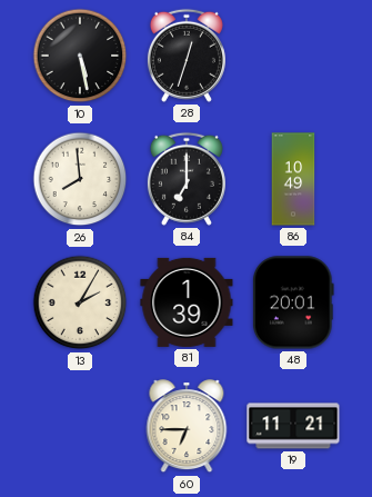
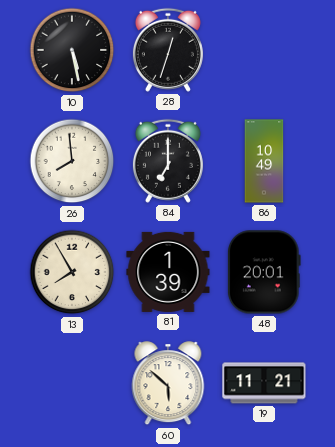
13: 2:05 -> 7:55 (72, 272)
60: 6:45 -> 5:52 (168, 384)
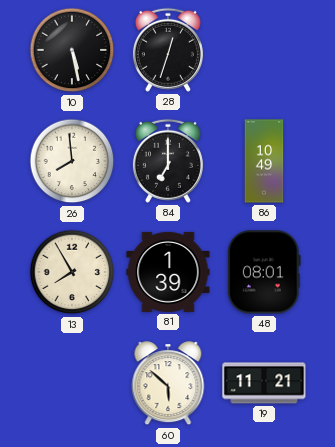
48: 20:01 -> 08:01 (264, 272)
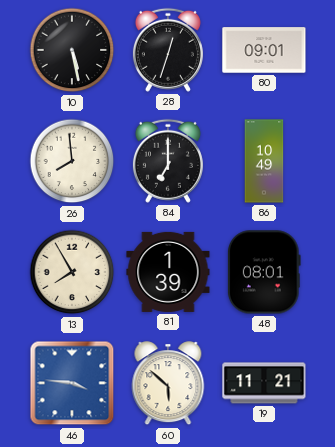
80: none -> 09:01 (264, 50)
46: none -> 3:46 (72, 383)
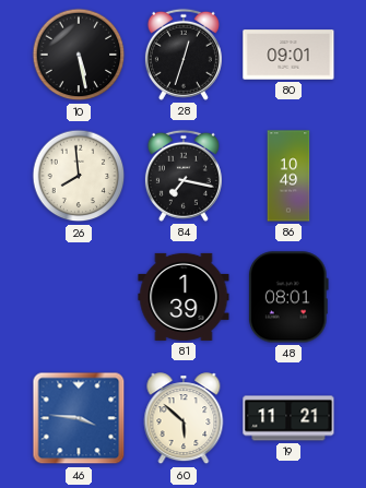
84: 7:00 -> 7:17 (184, 176)
13: 7:55 -> none (72, 272)
